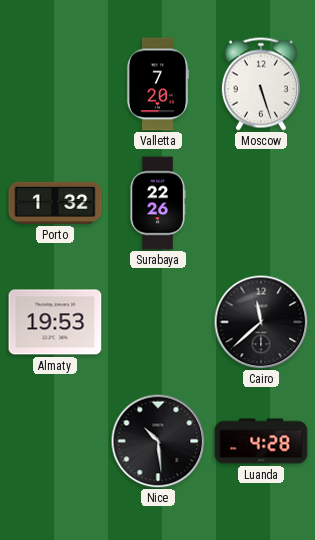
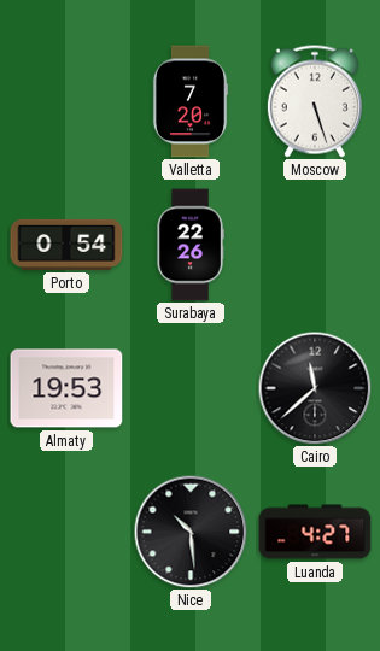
Porto: 1:32 -> 0:54 (66, 245)
Luanda: 4:28 -> 4:27 (315, 532)
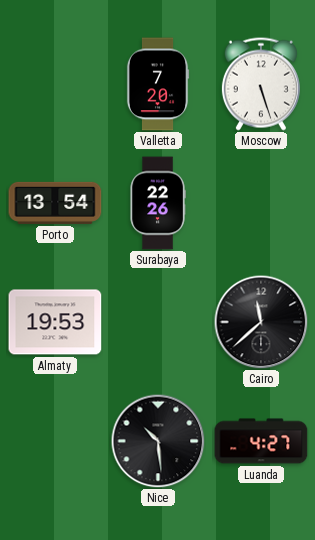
Porto: 0:54 -> 13:54 (55, 203)
